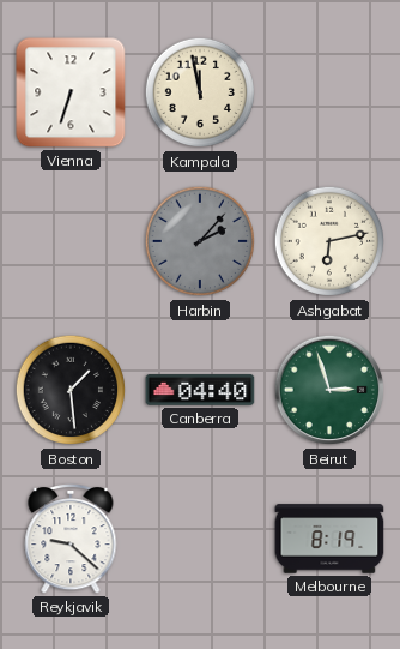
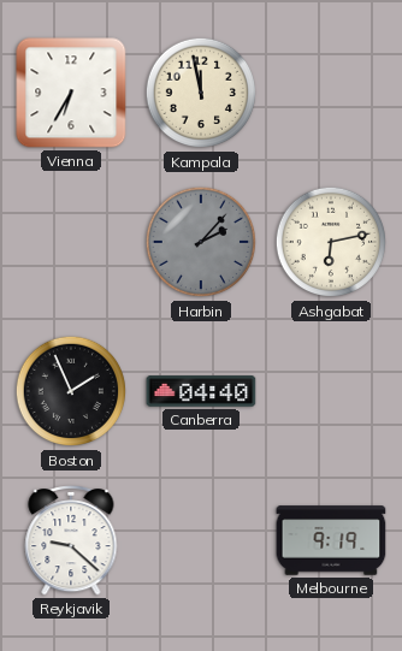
Vienna: 6:33 -> 6:35 (71, 93)
Boston: 1:29 -> 1:56 (71, 391)
Beirut: 2:57 -> none (329, 390)
Melbourne: 8:19 -> 9:19 (331, 540)
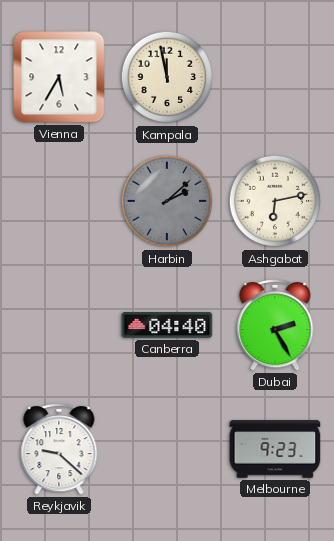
Vienna: 6:35 -> 5:35 (59, 77)
Harbin: 2:07 -> 2:08 (167, 201)
Boston: 1:56 -> none (71, 391)
Dubai: none -> 2:25 (275, 326)
Melbourne: 9:19 -> 9:23 (275, 449)
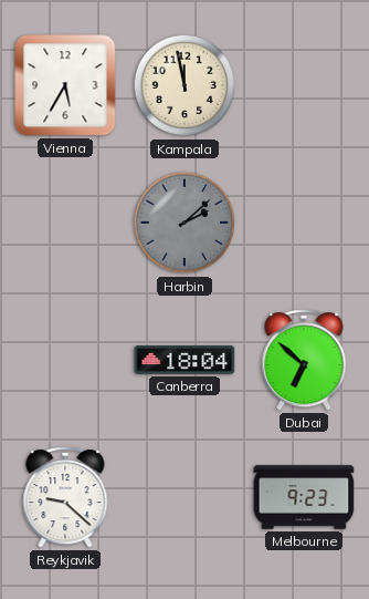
Ashgabat: 6:13 -> none (275, 201)
Canberra: 04:40 -> 18:04 (184, 360)
Dubai: 2:25 -> 6:52 (304, 361)
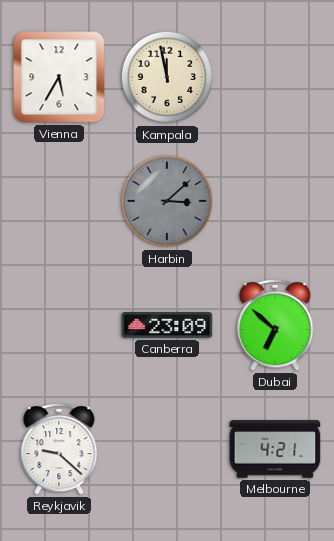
Harbin: 2:08 -> 3:08 (167, 201)
Canberra: 18:04 -> 23:09 (167, 325)
Melbourne: 9:23 -> 4:21 (275, 449)
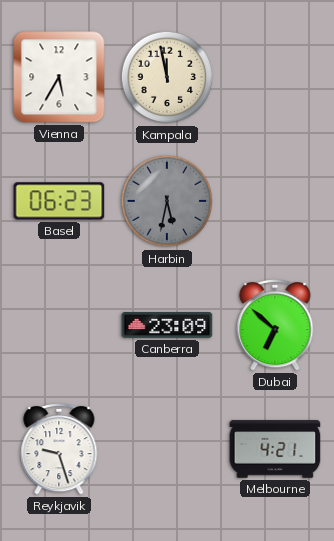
Basel: none -> 06:23 (59, 201)
Harbin: 3:08 -> 5:32 (167, 201)
Reykjavik: 9:22 -> 9:27 (59, 450)
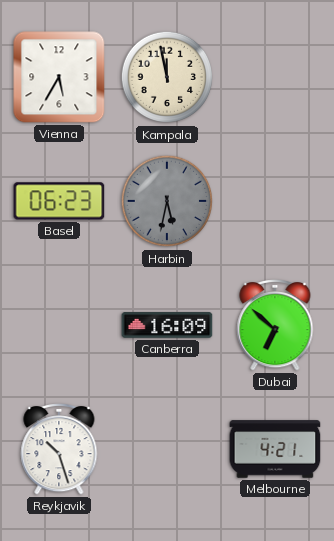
Canberra: 23:09 -> 16:09 (167, 325)
Reykjavik: 9:27 -> 10:27 (59, 450)
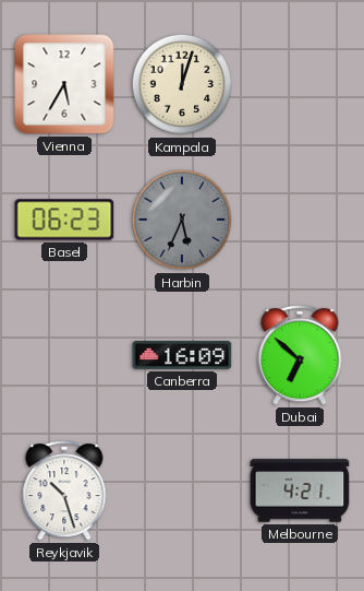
Kampala: 11:58 -> 12:03 (182, 84)
Harbin: 5:32 -> 5:34 (182, 220)
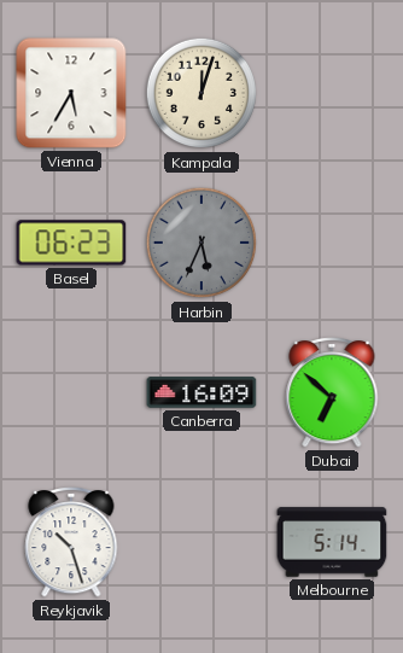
Melbourne: 4:21 -> 5:14 (332, 542)
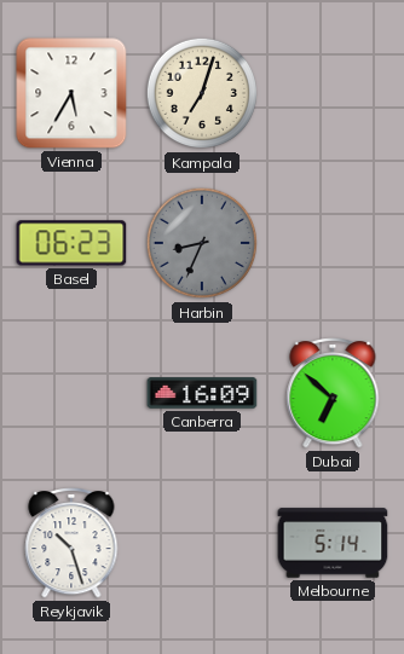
Kampala: 12:03 -> 7:03 (202, 93)
Harbin: 5:34 -> 8:34 (202, 243)
